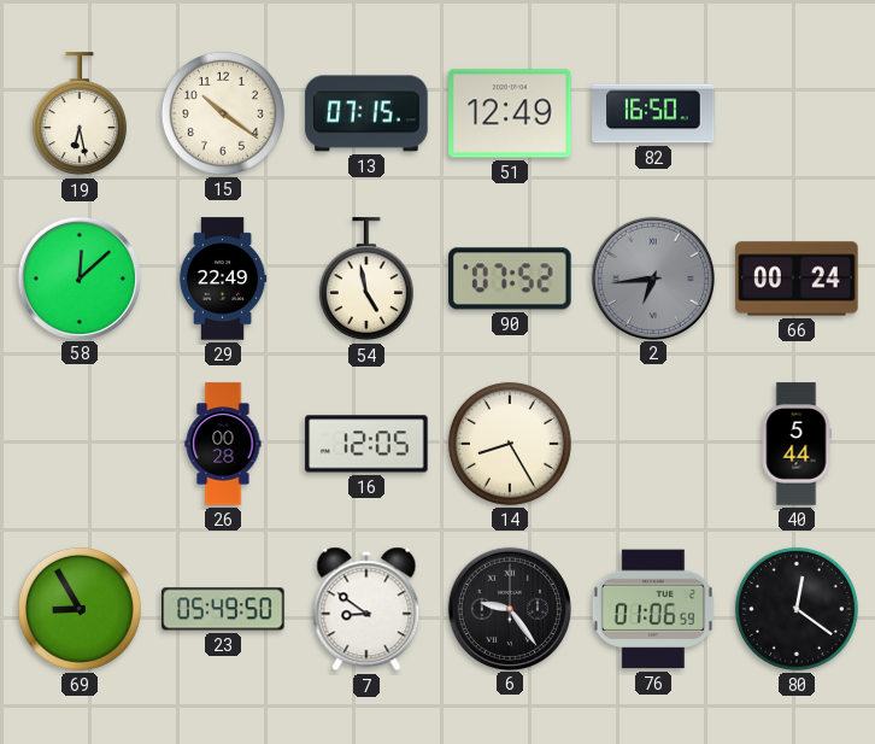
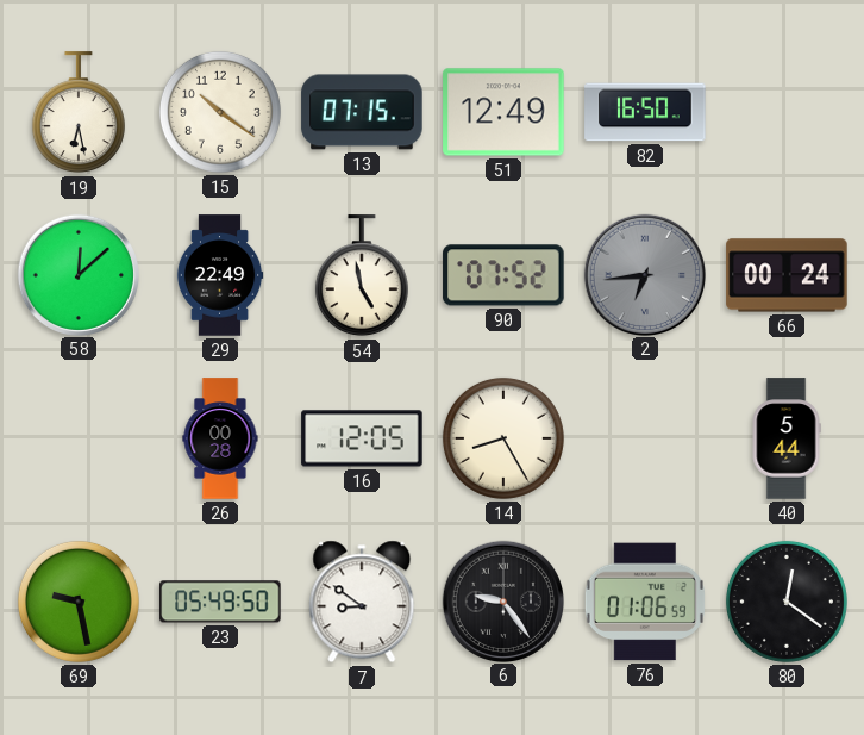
69: 8:55 -> 9:28 (79, 602)
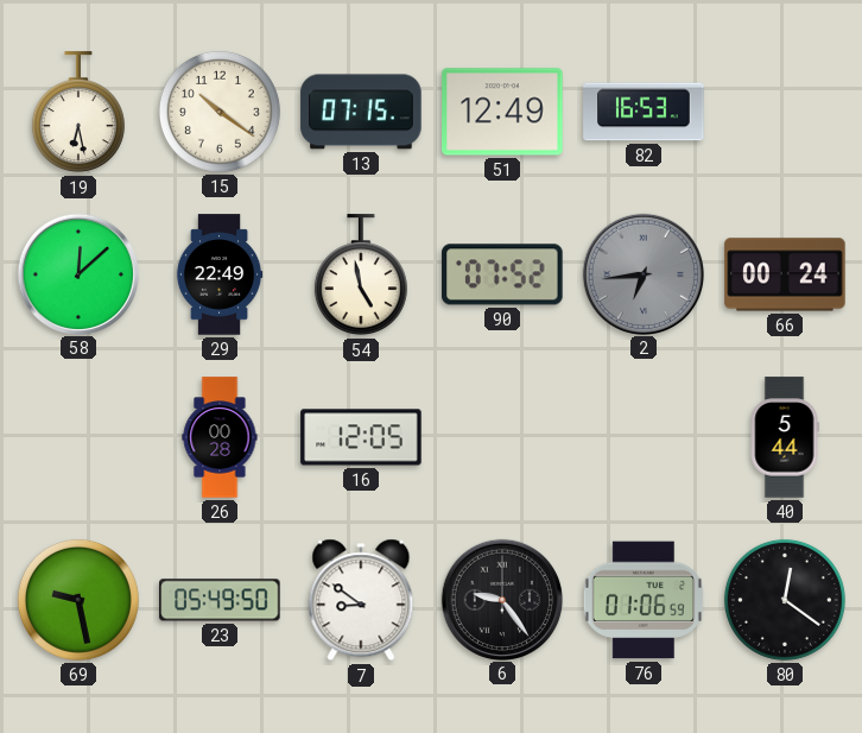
82: 16:50 -> 16:53 (644, 112)
14: 8:25 -> none (503, 438)
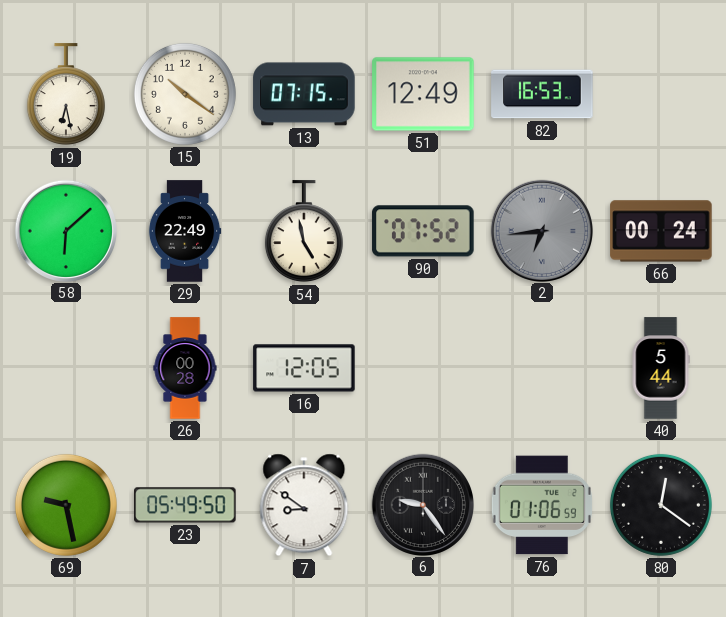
58: 12:08 -> 6:08 (65, 230)
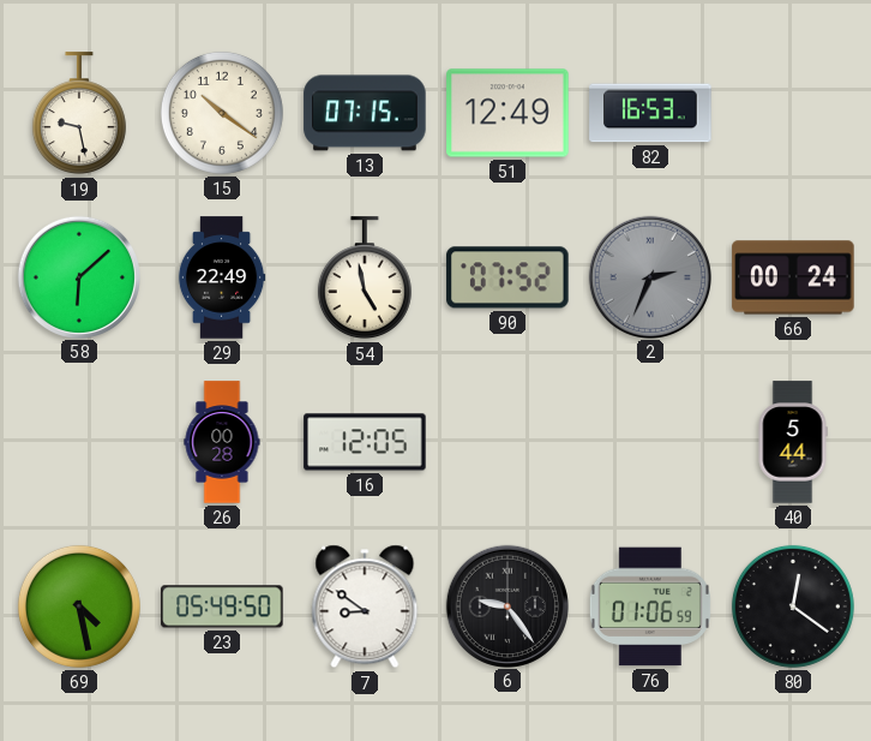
19: 6:28 -> 9:28 (79, 114)
2: 6:44 -> 2:34 (649, 276)
69: 9:28 -> 4:28 (79, 606)
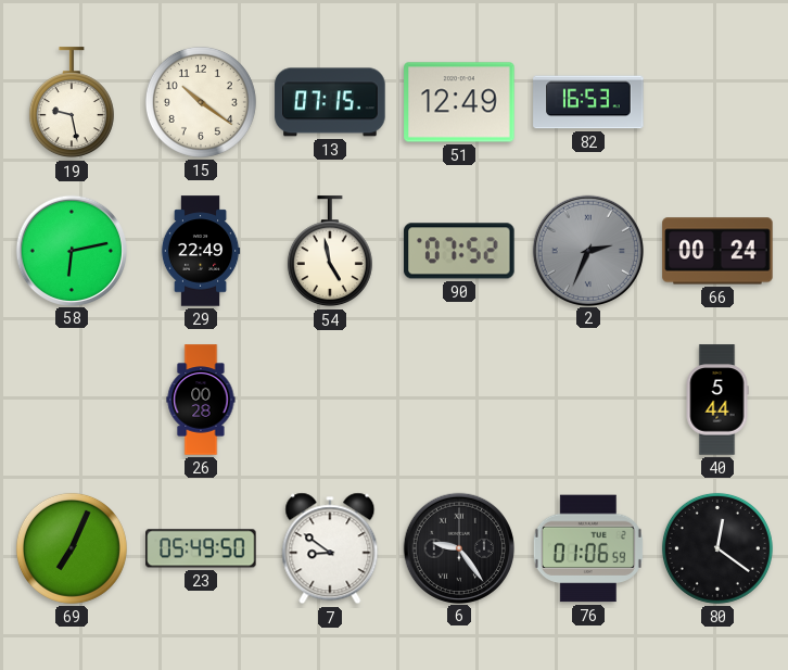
58: 6:08 -> 6:13 (71, 250)
16: 12:05 -> none (365, 442)
69: 4:28 -> 7:04 (72, 548)
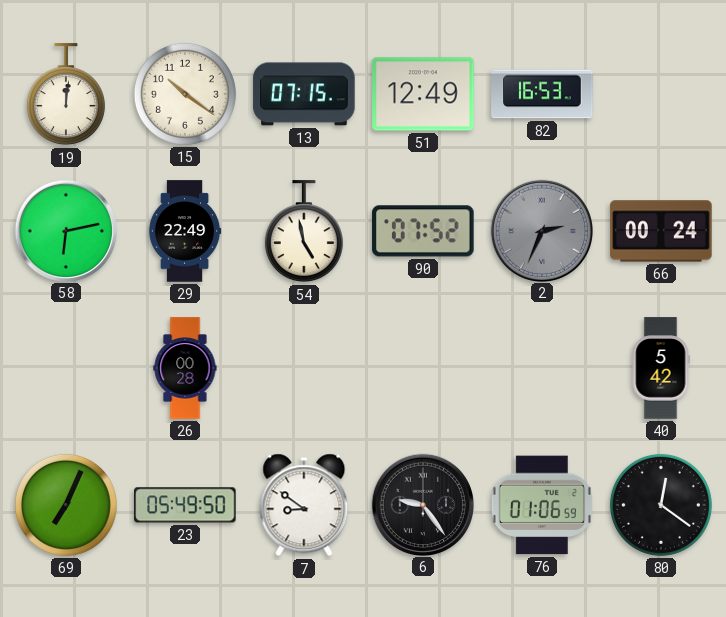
19: 9:28 -> 12:01 (66, 95)
40: 5:44 -> 5:42 (661, 368)
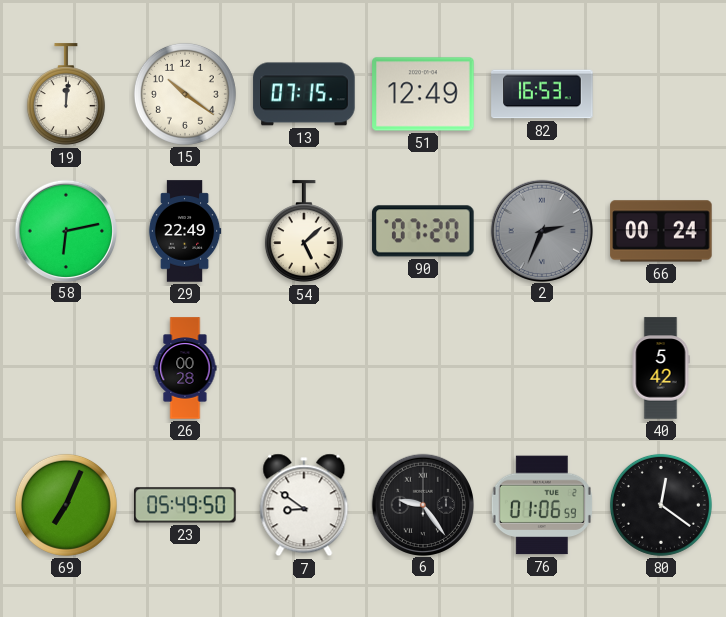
54: 4:58 -> 5:08 (304, 232)
90: 07:52 -> 07:20 (423, 231)
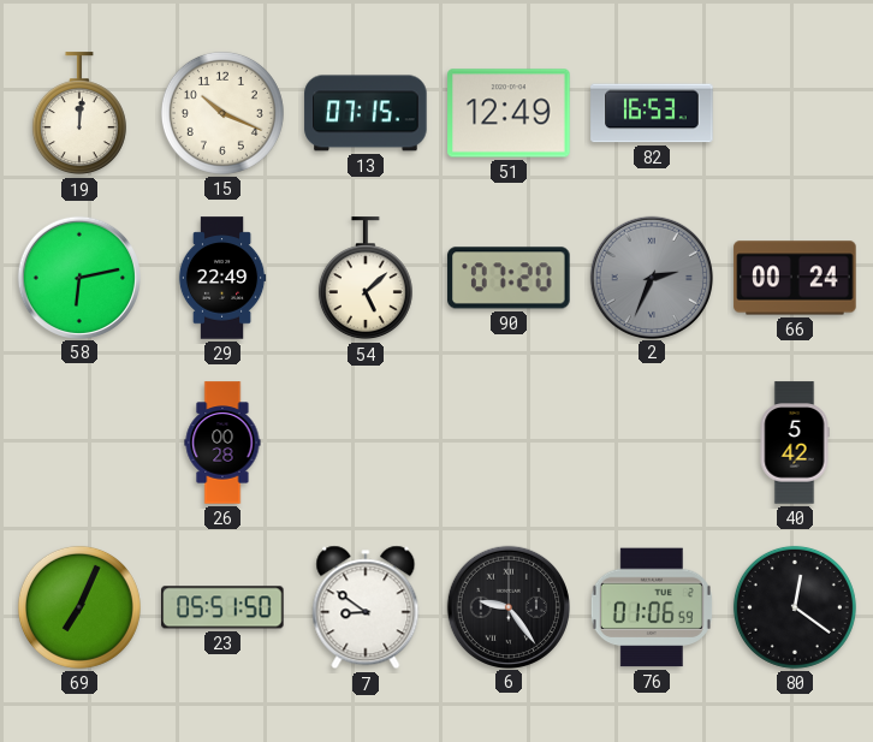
15: 10:21 -> 10:19 (222, 113)
23: 05:49 -> 05:51 (222, 607)
